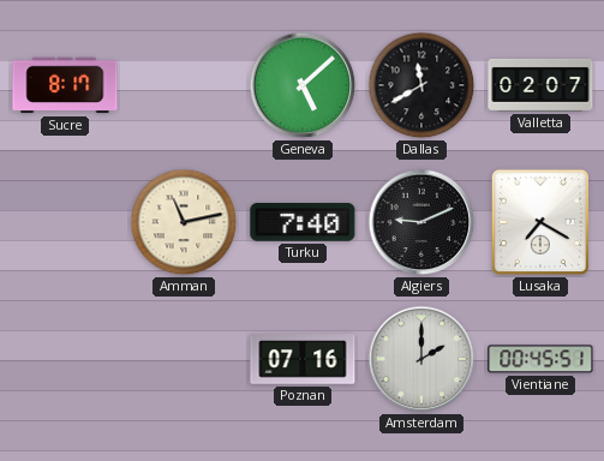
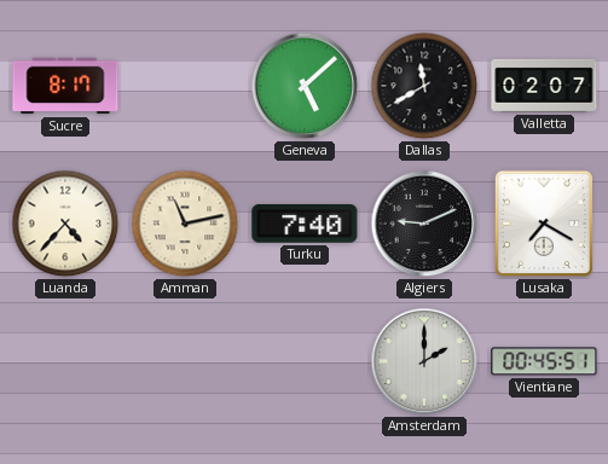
Luanda: none -> 4:37 (65, 224)
Poznan: 07:16 -> none (303, 359)
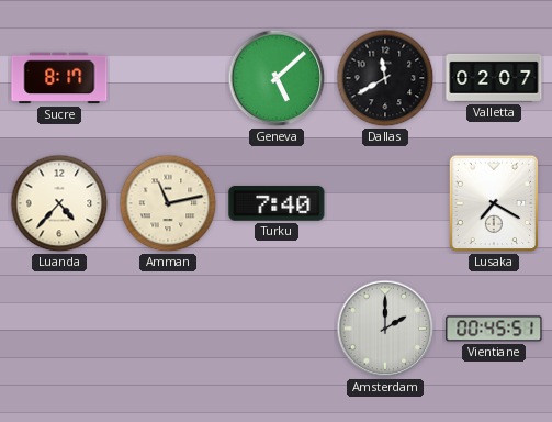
Algiers: 9:11 -> none (424, 224)
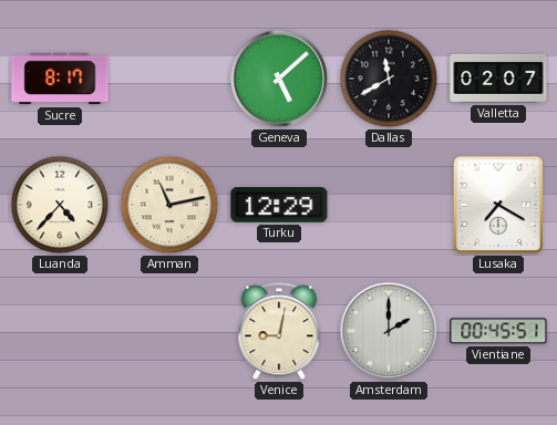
Turku: 7:40 -> 12:29 (279, 206)
Venice: none -> 9:02 (279, 332)
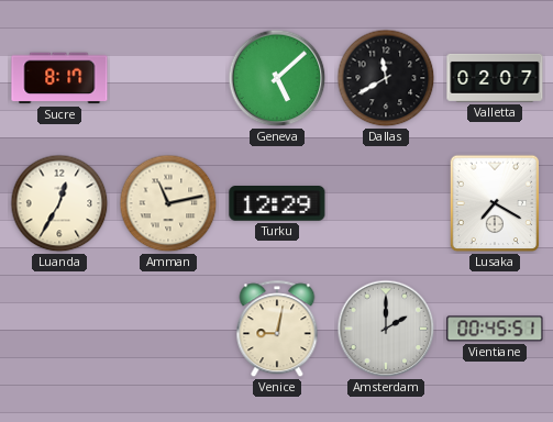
Luanda: 4:37 -> 12:35 (59, 203)
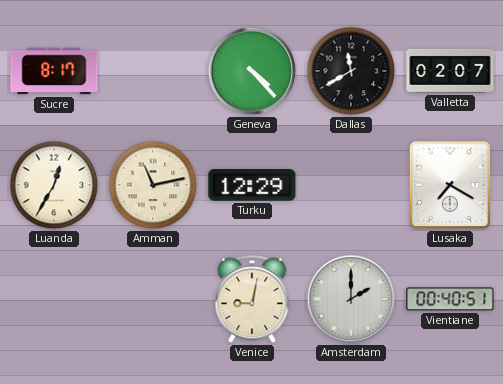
Geneva: 5:08 -> 4:23 (252, 71)
Vientiane: 00:45 -> 00:40 (450, 299)
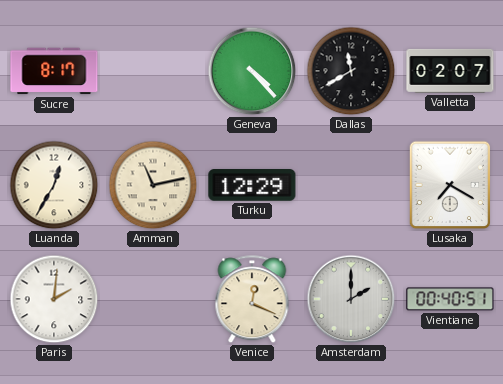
Paris: none -> 2:01 (54, 299)
Venice: 9:02 -> 12:19 (252, 300)
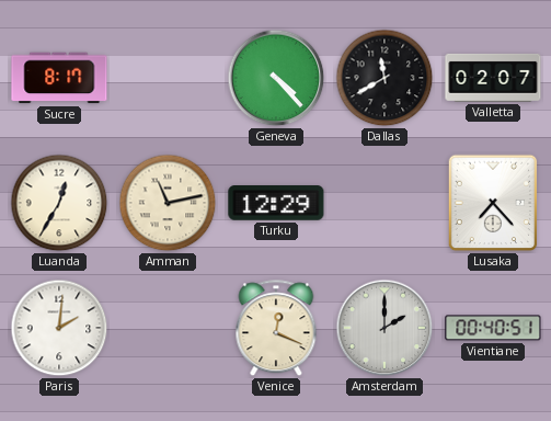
Lusaka: 7:20 -> 7:23 (493, 203)
